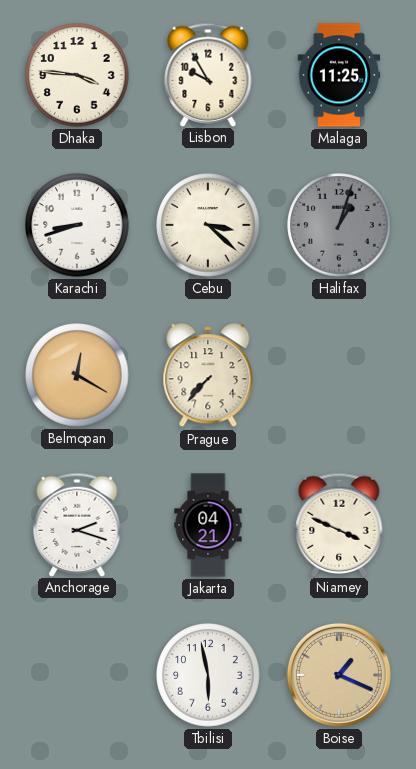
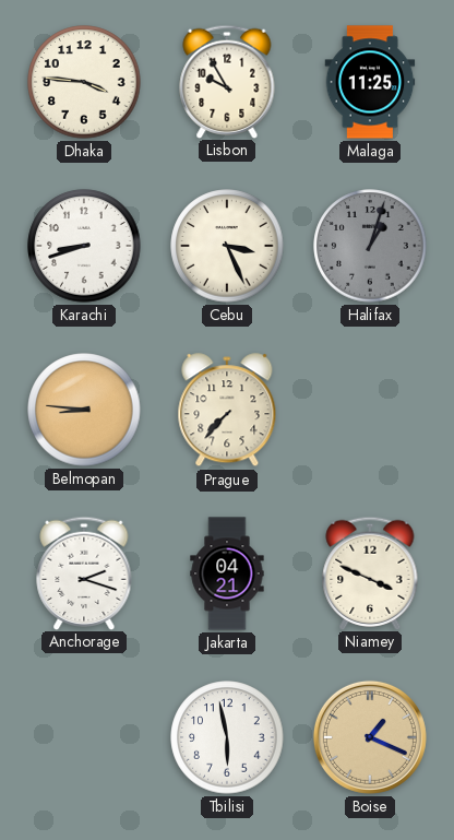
Cebu: 3:22 -> 3:26 (227, 246)
Belmopan: 12:20 -> 8:46 (84, 410)
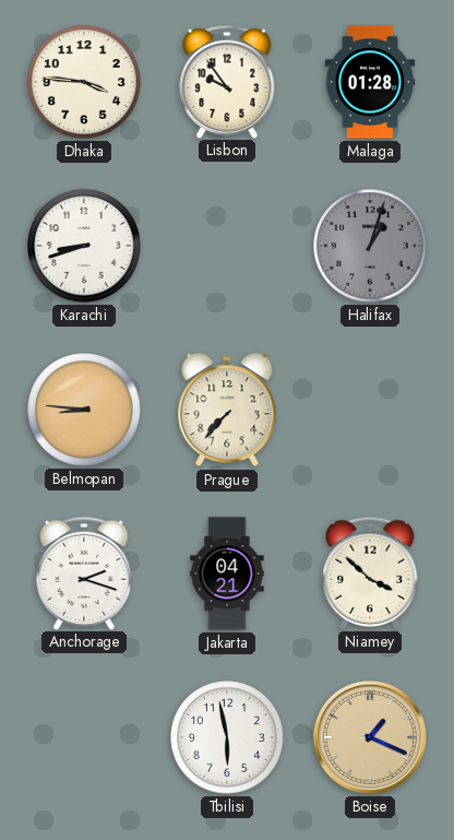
Lisbon: 9:55 -> 9:54 (227, 81)
Malaga: 11:25 -> 01:28 (370, 82)
Cebu: 3:26 -> none (227, 246)
Niamey: 3:49 -> 3:52 (370, 572)
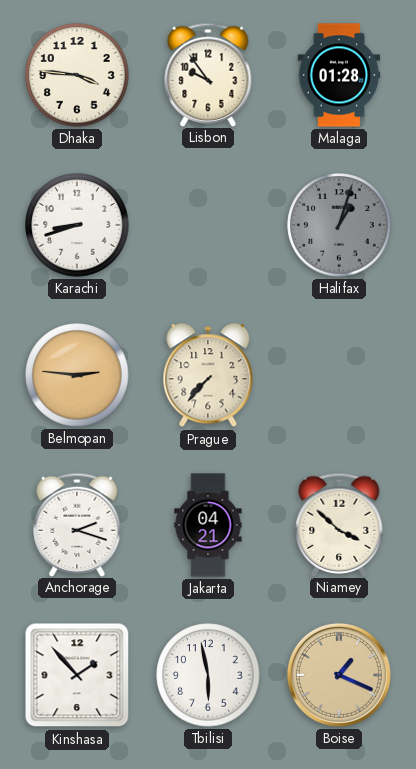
Belmopan: 8:46 -> 2:46 (77, 375)
Kinshasa: none -> 1:53 (77, 675)
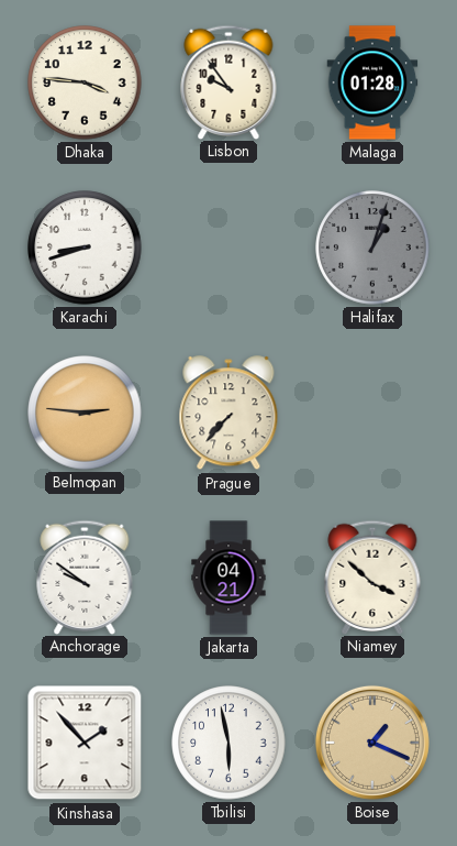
Anchorage: 2:18 -> 9:51 (85, 576)
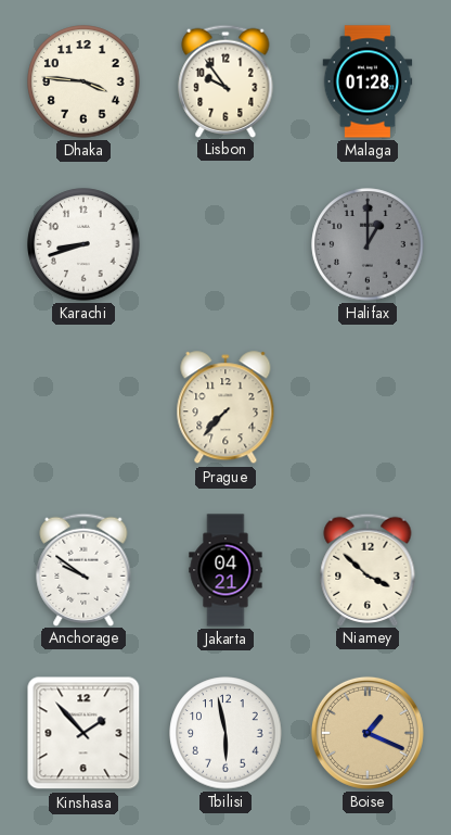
Halifax: 1:03 -> 1:00 (368, 244)
Belmopan: 2:46 -> none (85, 413)
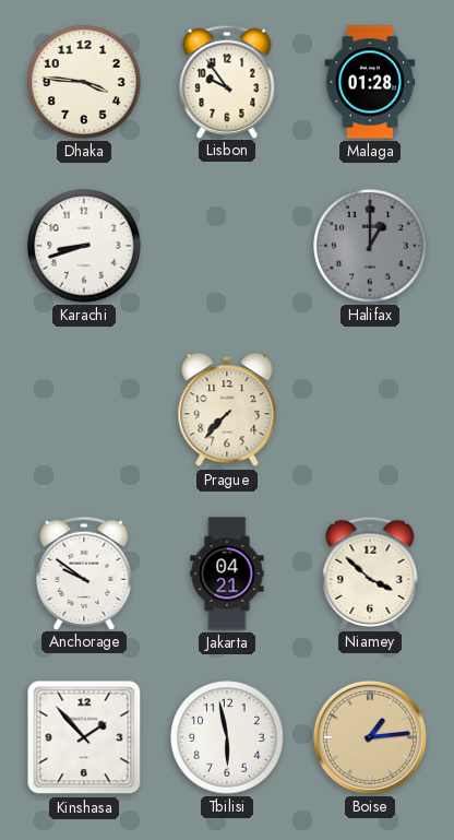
Boise: 1:19 -> 1:14 (370, 737)
